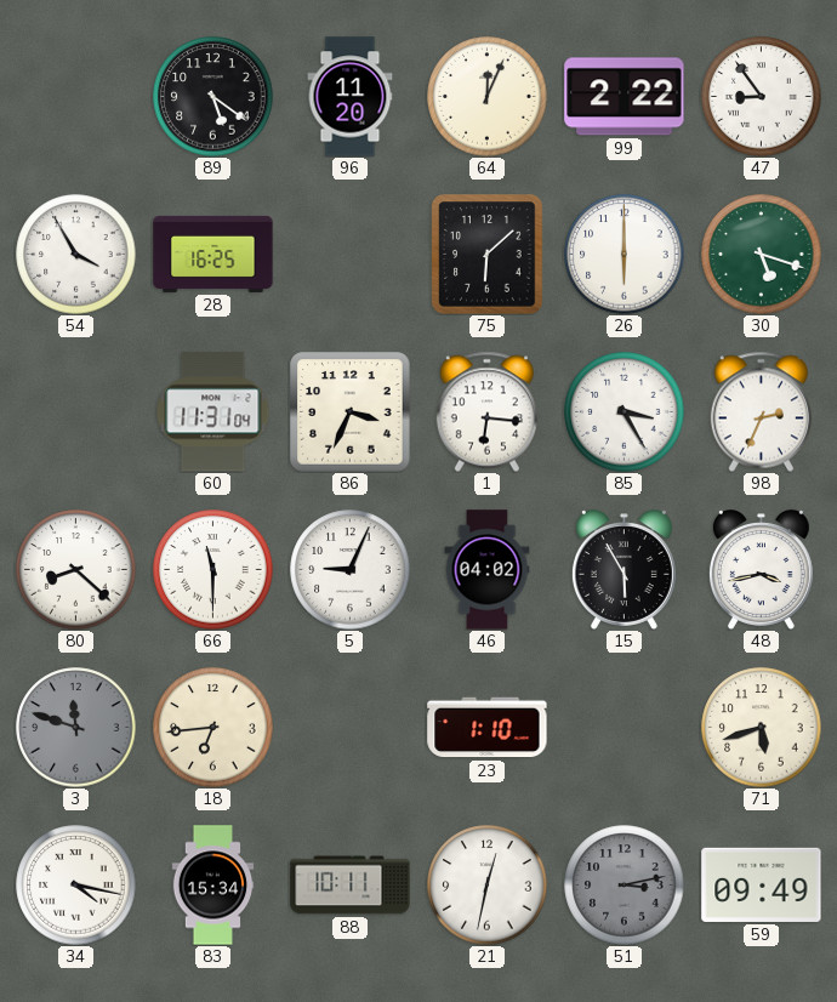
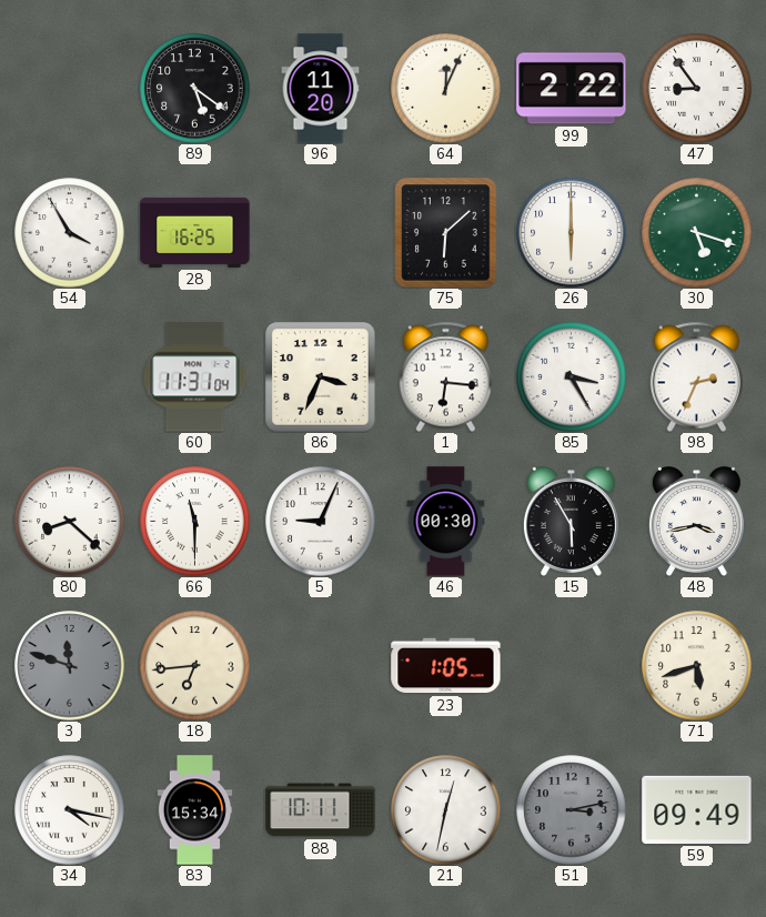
46: 04:02 -> 00:30 (446, 522)
23: 1:10 -> 1:05 (446, 666)
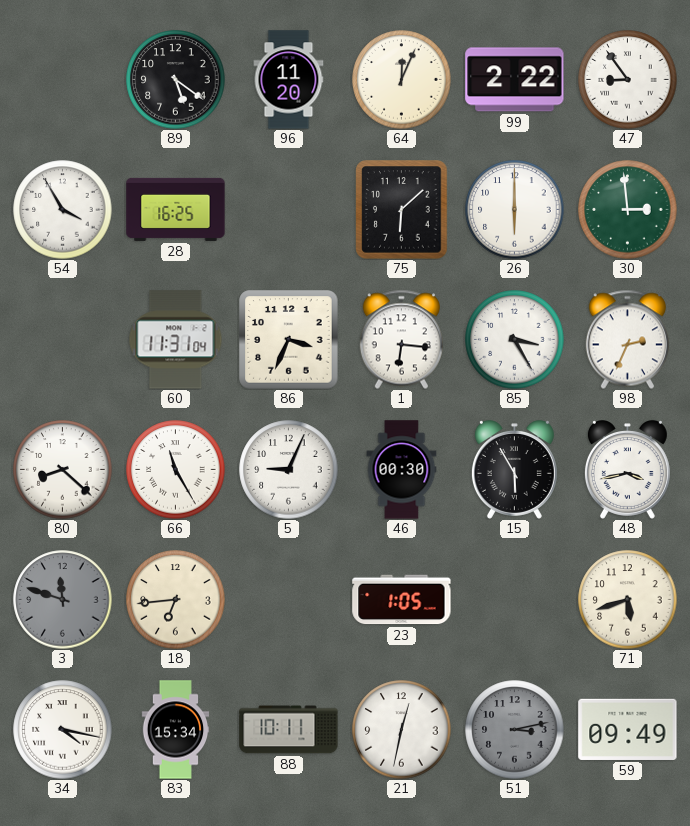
30: 5:18 -> 2:59 (628, 210)
66: 11:30 -> 11:25 (176, 470)
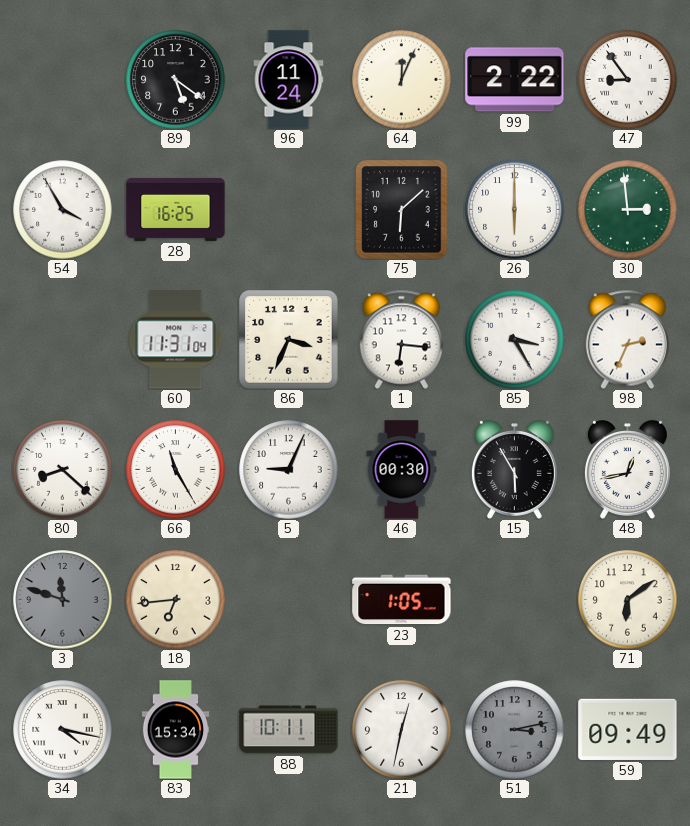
96: 11:20 -> 11:24 (289, 80)
48: 3:43 -> 12:43 (627, 470)
71: 5:42 -> 6:09 (628, 600)
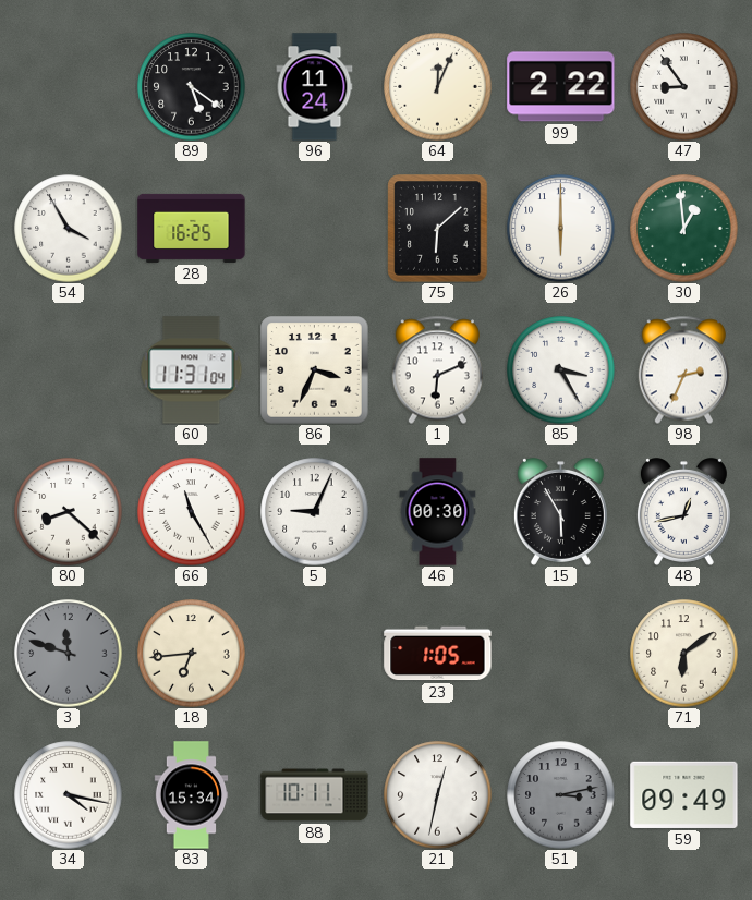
30: 2:59 -> 12:59 (684, 229)
1: 6:16 -> 6:11 (437, 369)
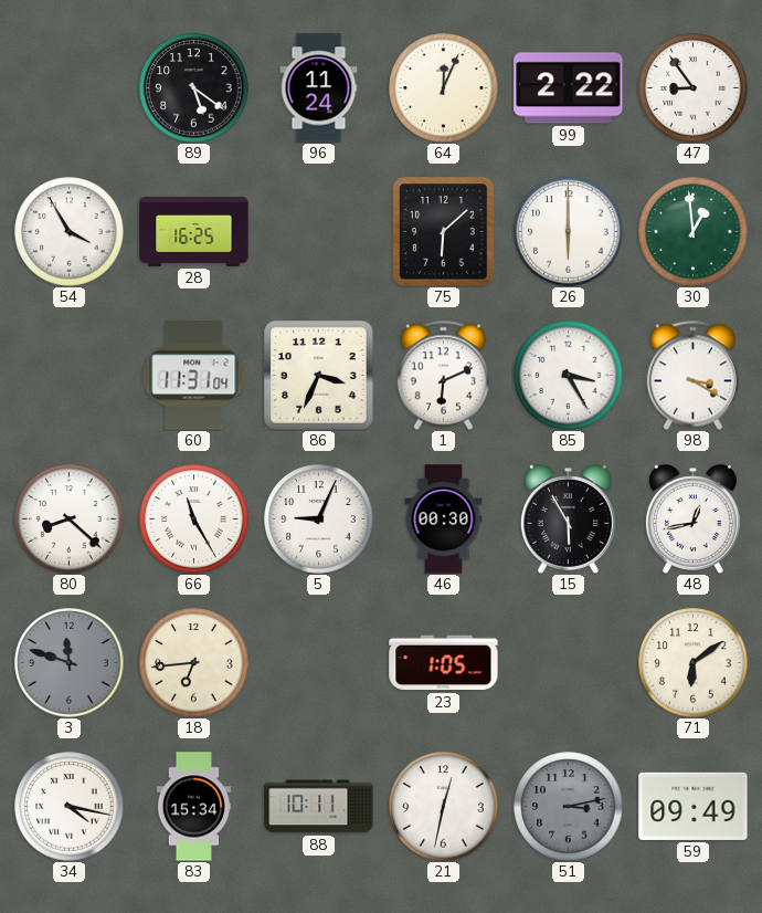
98: 2:34 -> 3:20 (692, 375)
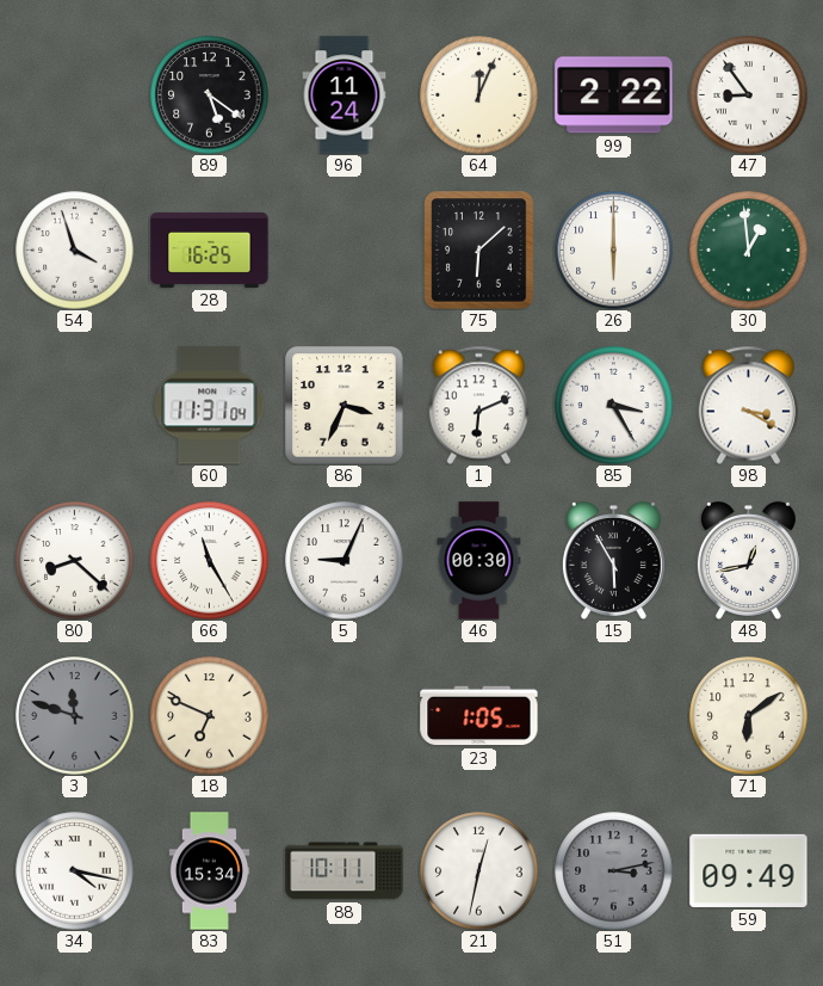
54: 3:55 -> 3:57 (75, 251)
18: 6:44 -> 6:49 (210, 716)
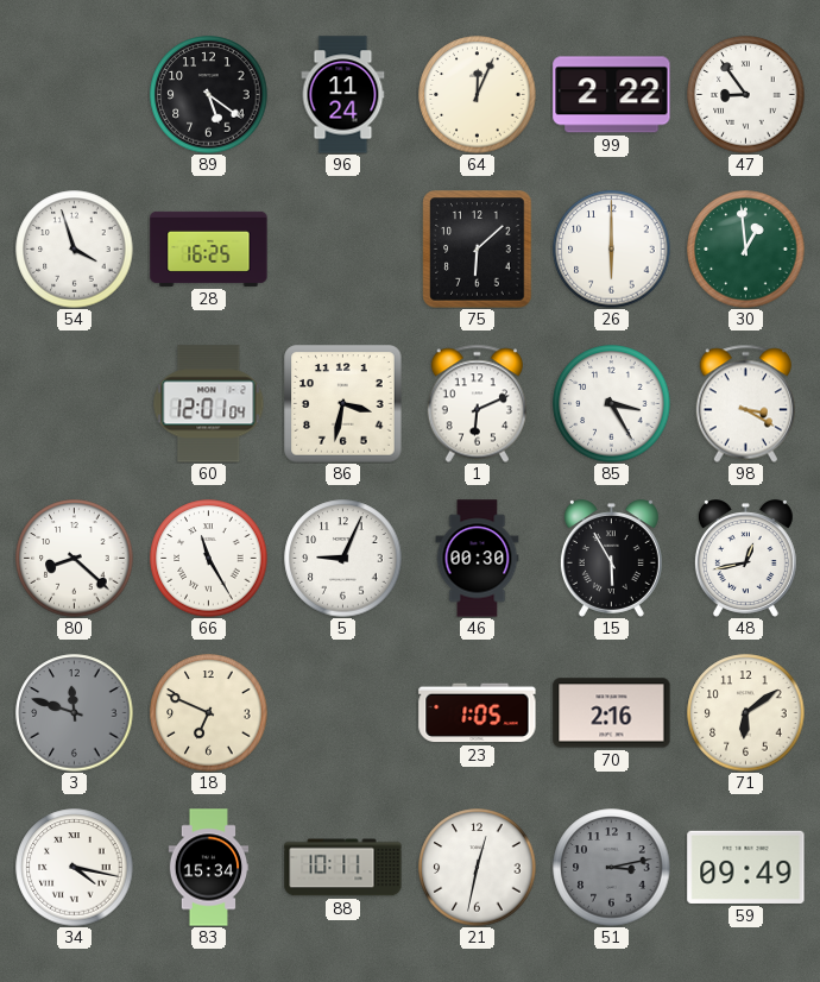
60: 11:31 -> 12:01 (209, 404)
86: 3:34 -> 3:32 (343, 404)
70: none -> 2:16 (612, 713)
